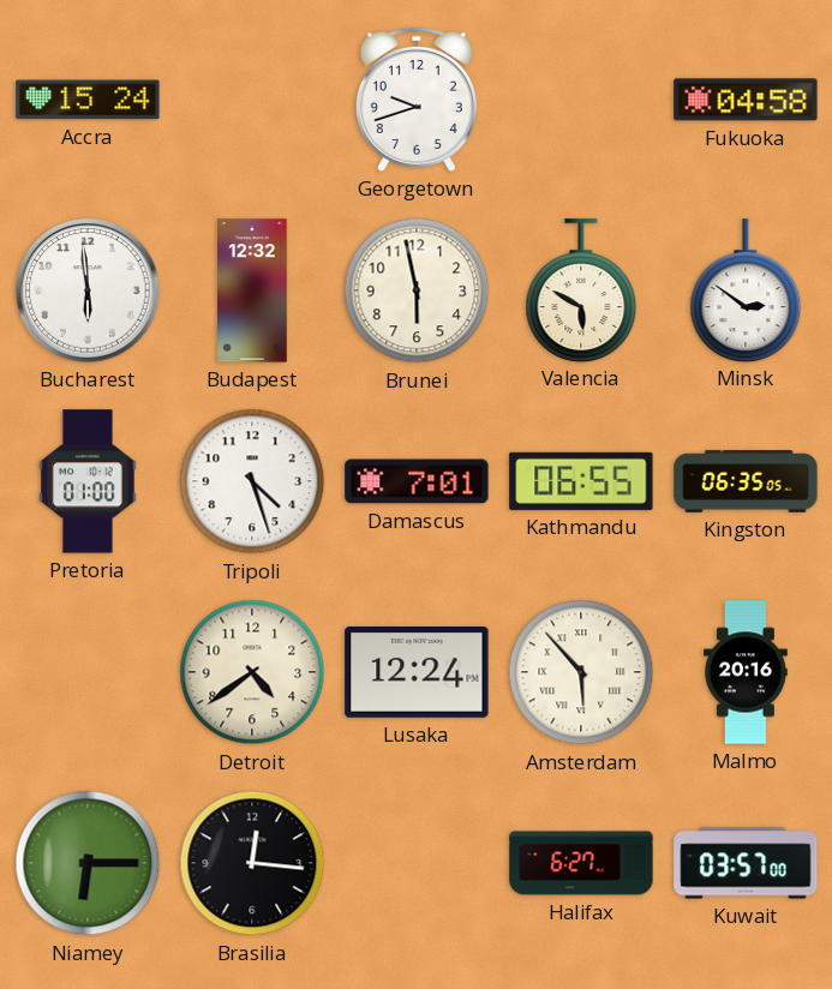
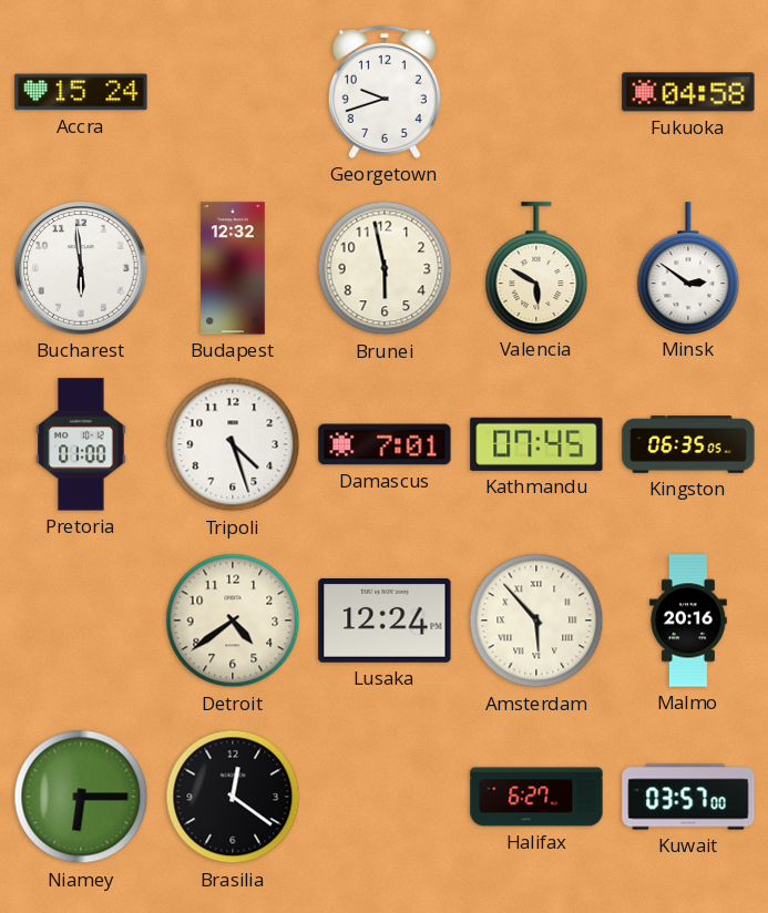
Kathmandu: 06:55 -> 07:45 (536, 444)
Brasilia: 12:16 -> 12:21 (233, 797)
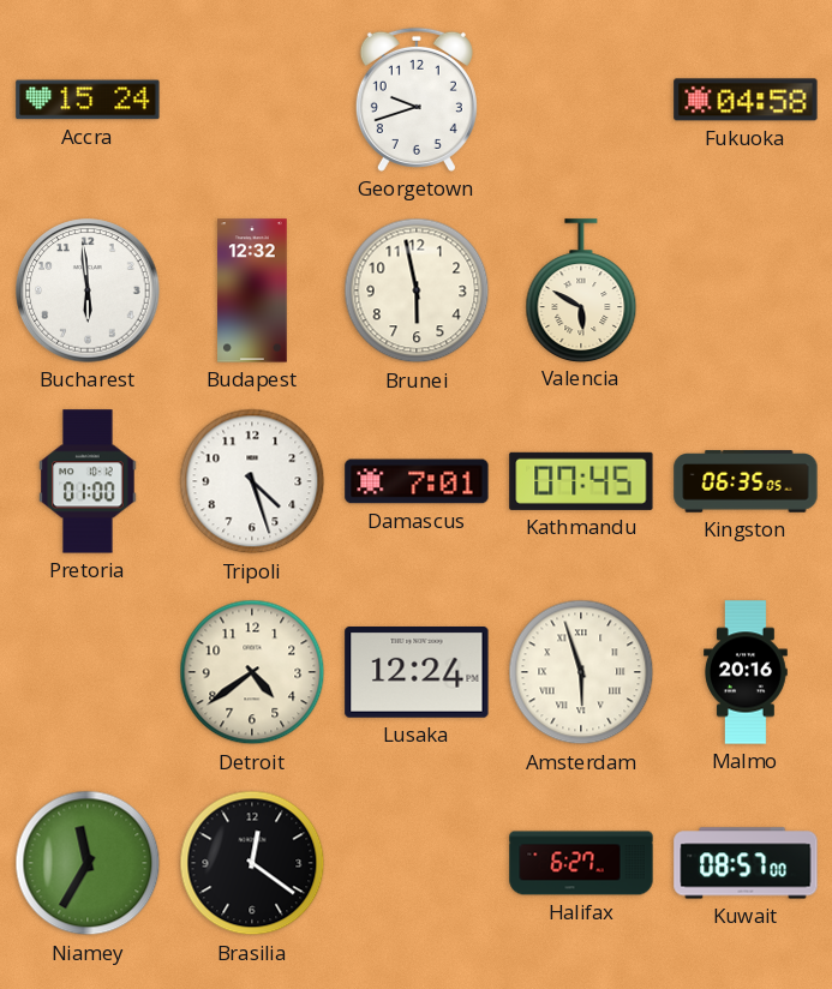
Minsk: 2:51 -> none (688, 268)
Amsterdam: 5:53 -> 5:57 (581, 672)
Niamey: 6:15 -> 11:35 (88, 863)
Kuwait: 03:57 -> 08:57 (746, 863)
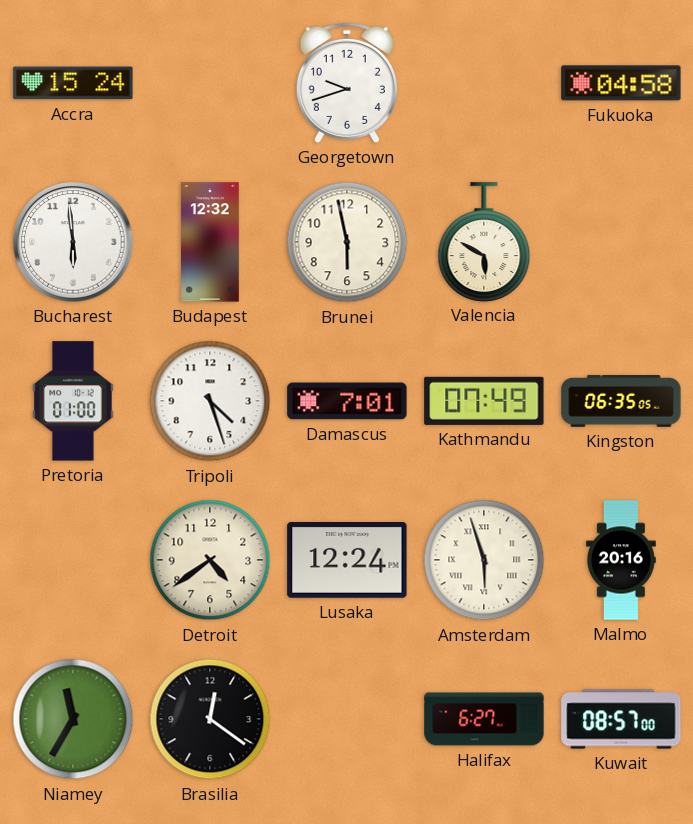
Kathmandu: 07:45 -> 07:49 (484, 401)
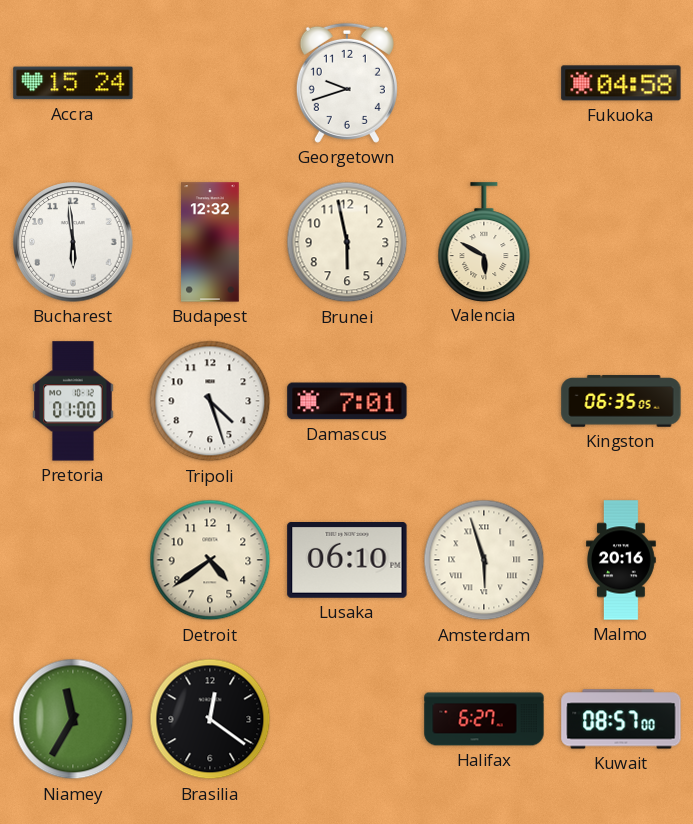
Kathmandu: 07:49 -> none (484, 401)
Lusaka: 12:24 -> 06:10 (347, 561)
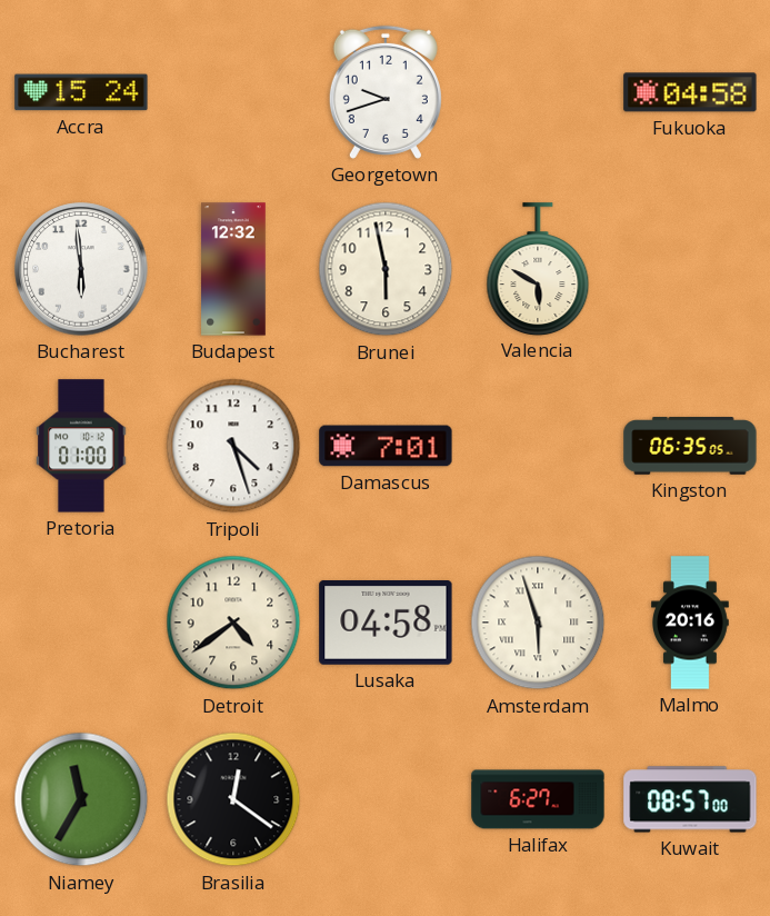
Lusaka: 06:10 -> 04:58 (386, 624)
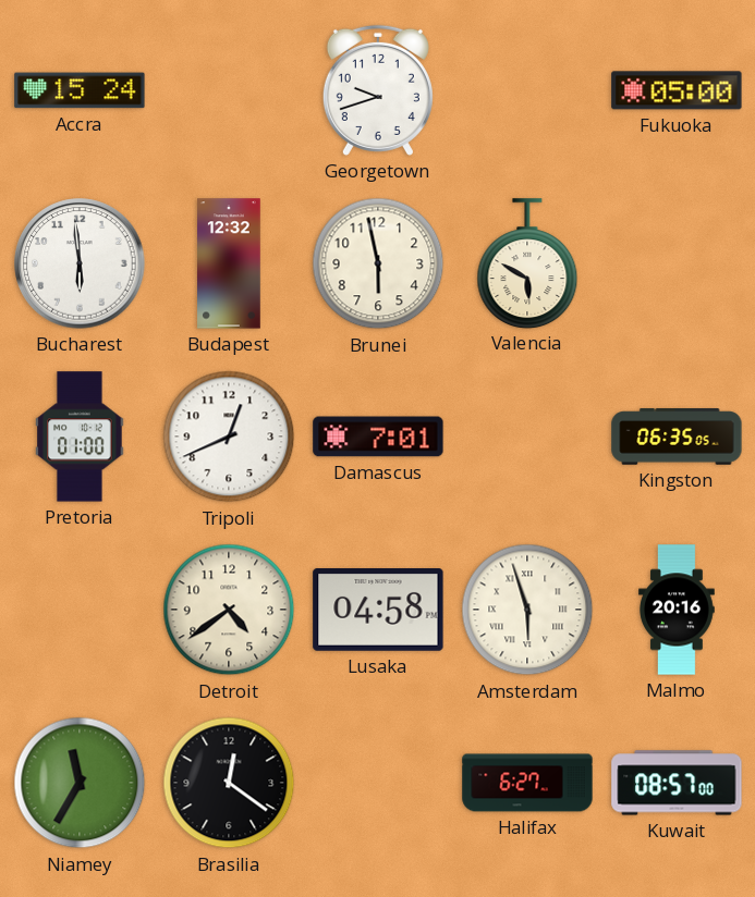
Fukuoka: 04:58 -> 05:00 (677, 90)
Tripoli: 4:27 -> 12:41 (229, 437)
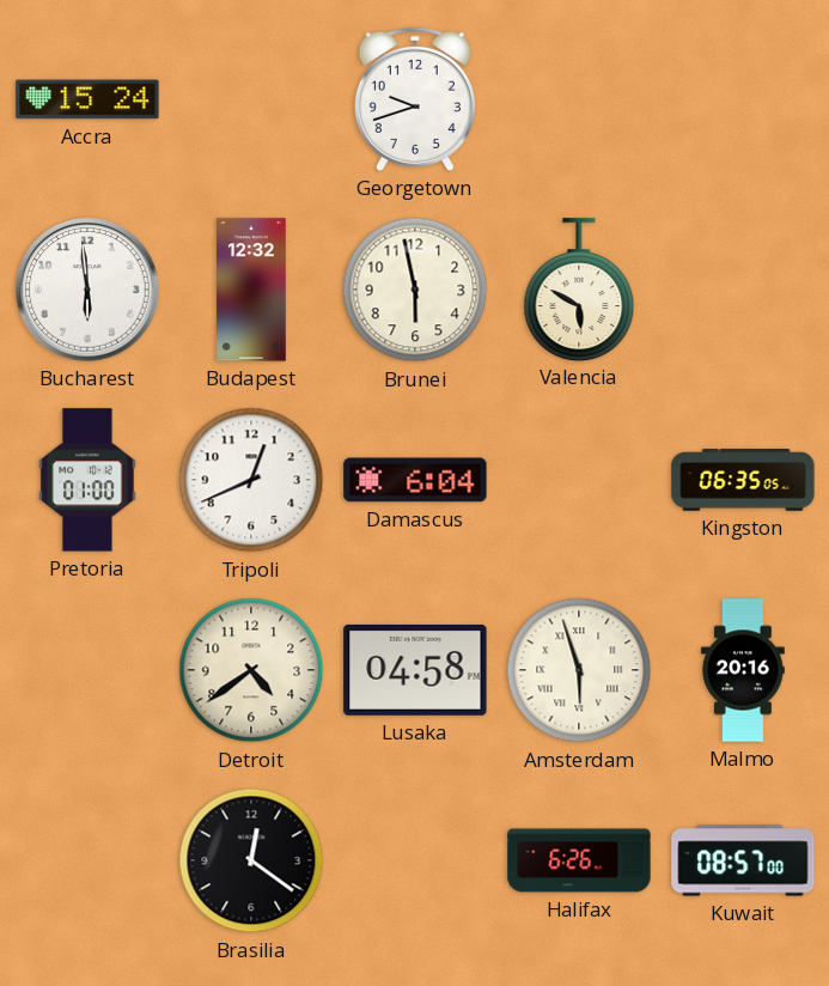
Fukuoka: 05:00 -> none (677, 90)
Damascus: 7:01 -> 6:04 (415, 480)
Niamey: 11:35 -> none (80, 783)
Halifax: 6:27 -> 6:26 (579, 860)
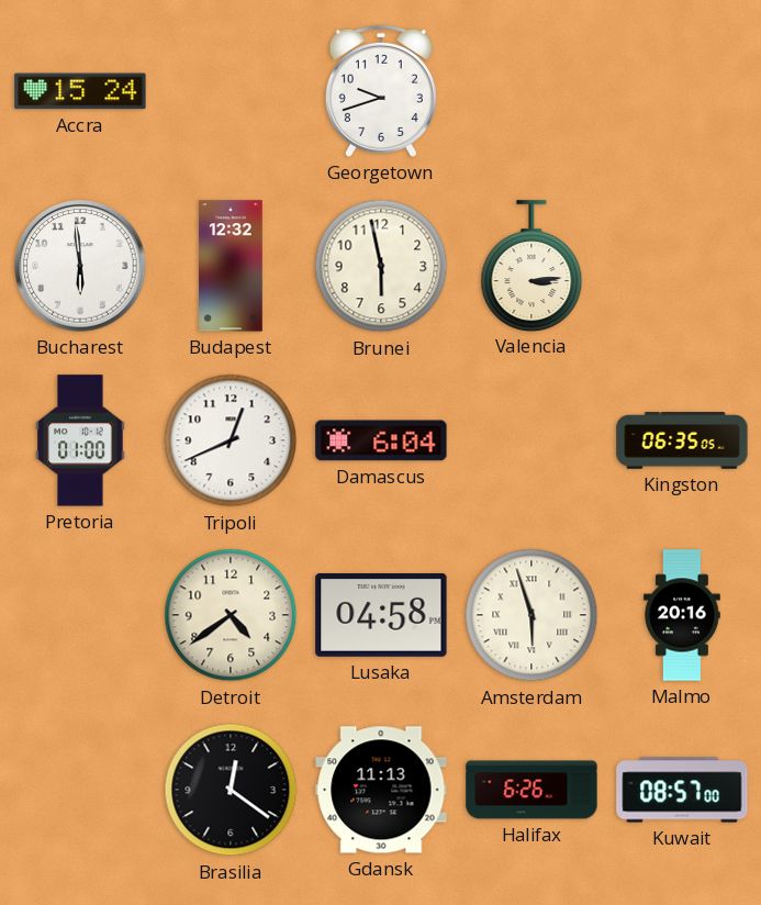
Valencia: 5:50 -> 3:14 (531, 266)
Gdansk: none -> 11:13 (381, 790)
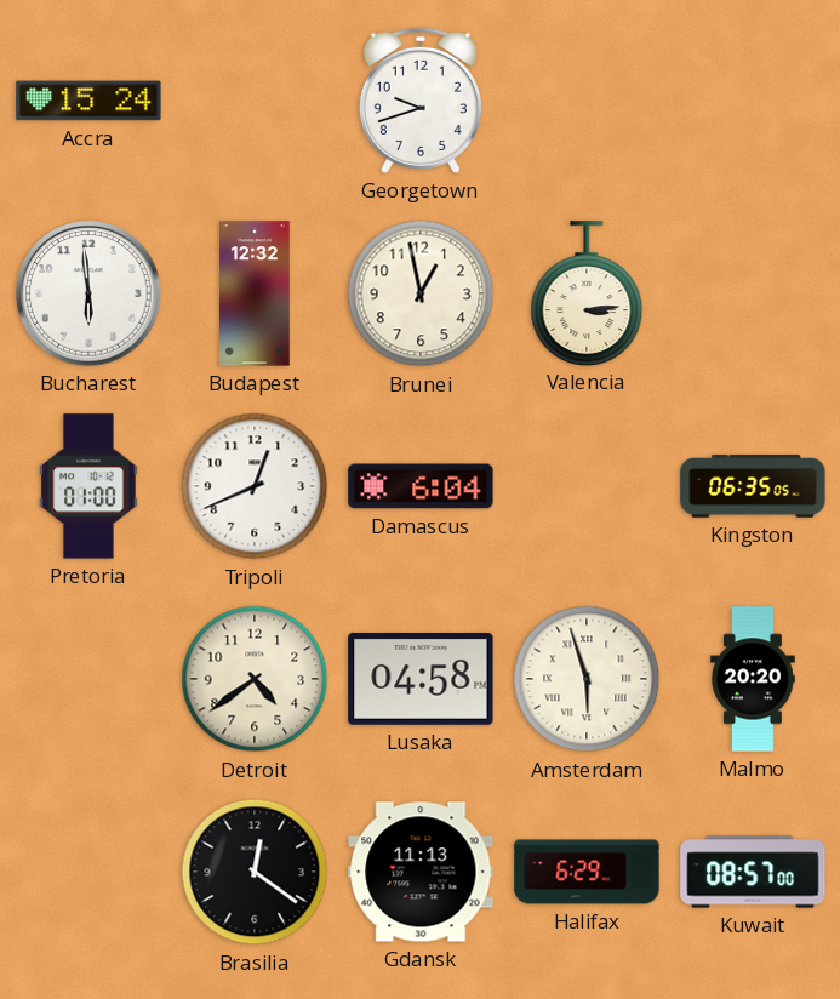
Brunei: 5:58 -> 12:58 (421, 293)
Malmo: 20:16 -> 20:20 (754, 679)
Halifax: 6:26 -> 6:29 (587, 872)
